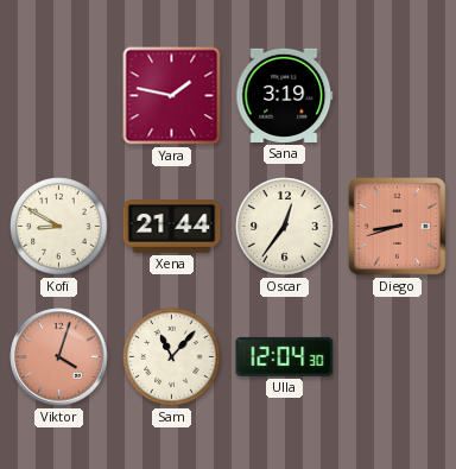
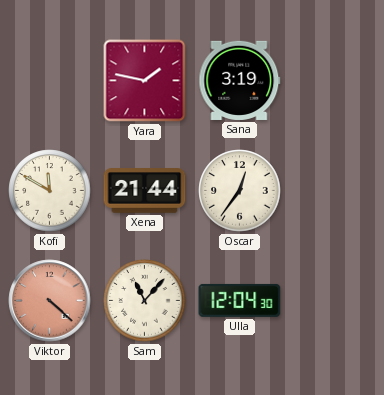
Kofi: 8:50 -> 11:50 (50, 191)
Diego: 8:42 -> none (398, 227)
Viktor: 4:03 -> 4:22 (50, 301)
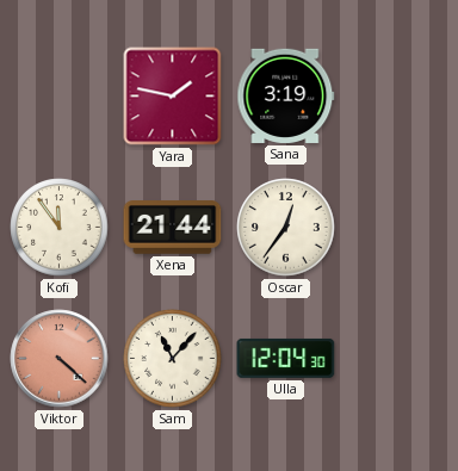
Kofi: 11:50 -> 11:54 (60, 228)
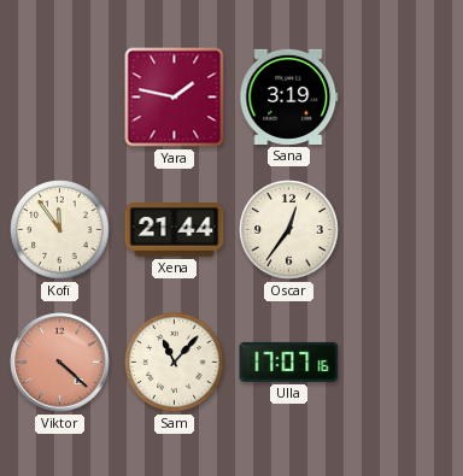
Ulla: 12:04 -> 17:07 (289, 362)
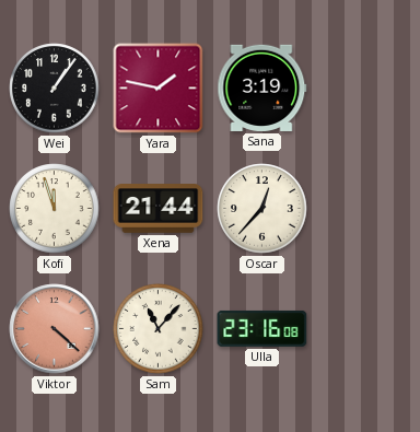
Wei: none -> 1:06 (55, 89)
Kofi: 11:54 -> 11:57 (55, 209)
Oscar: 12:36 -> 12:37 (262, 209)
Ulla: 17:07 -> 23:16 (262, 328)
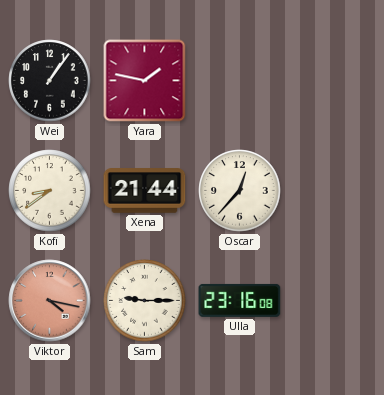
Sana: 3:19 -> none (262, 87)
Kofi: 11:57 -> 8:39 (50, 191)
Viktor: 4:22 -> 4:17 (50, 301)
Sam: 11:07 -> 9:15 (145, 301)
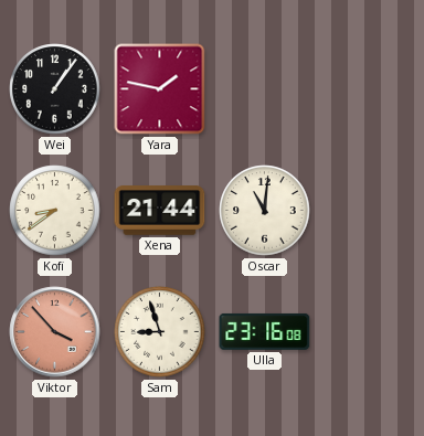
Oscar: 12:37 -> 11:01 (265, 211)
Viktor: 4:17 -> 3:53 (55, 332)
Sam: 9:15 -> 8:57 (160, 332)
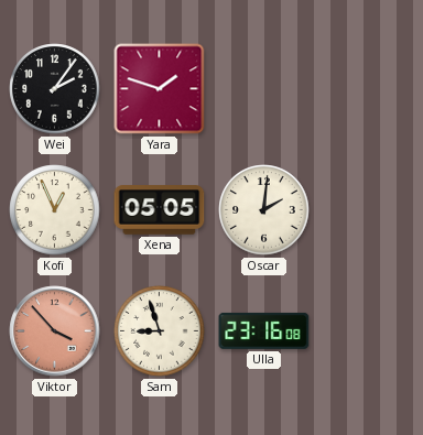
Wei: 1:06 -> 2:06 (55, 89)
Yara: 1:47 -> 1:48 (160, 89)
Kofi: 8:39 -> 12:56 (55, 210)
Xena: 21:44 -> 05:05 (160, 210)
Oscar: 11:01 -> 2:01 (264, 210)
